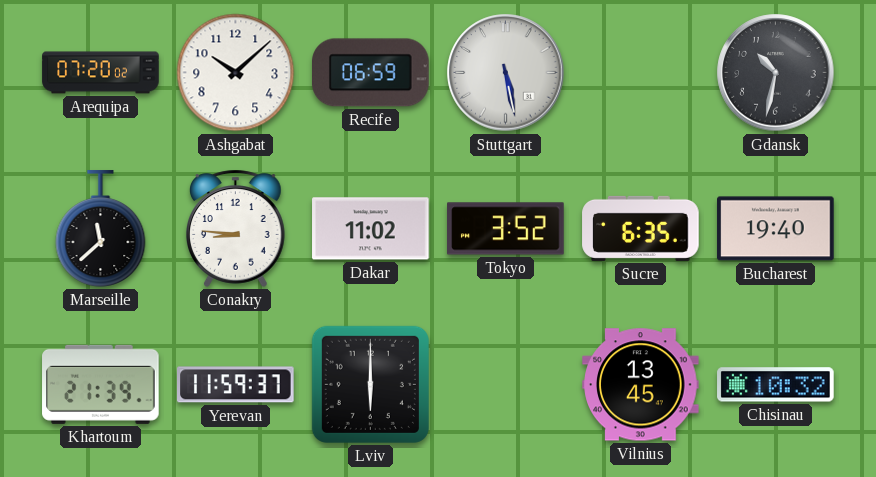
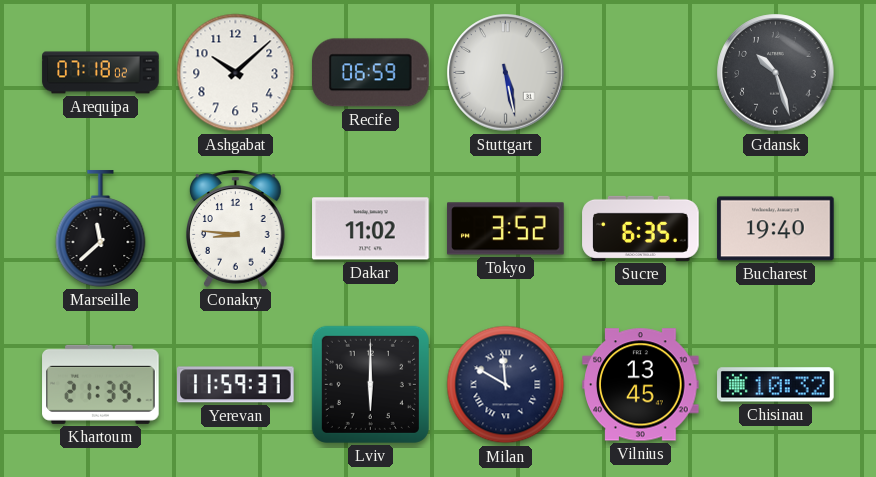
Arequipa: 07:20 -> 07:18 (101, 73)
Gdansk: 10:32 -> 10:27 (776, 73)
Milan: none -> 11:50 (506, 385)
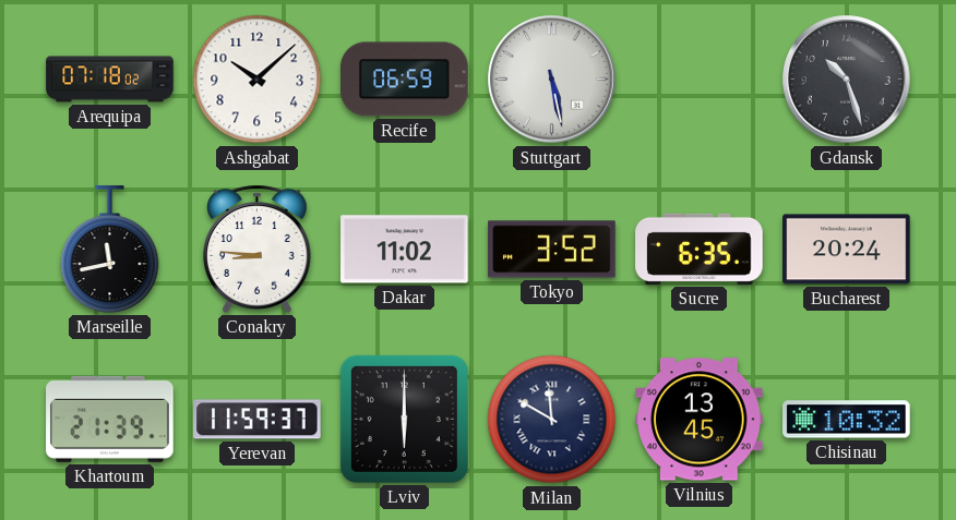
Marseille: 11:38 -> 11:43 (110, 250)
Bucharest: 19:40 -> 20:24 (847, 250)
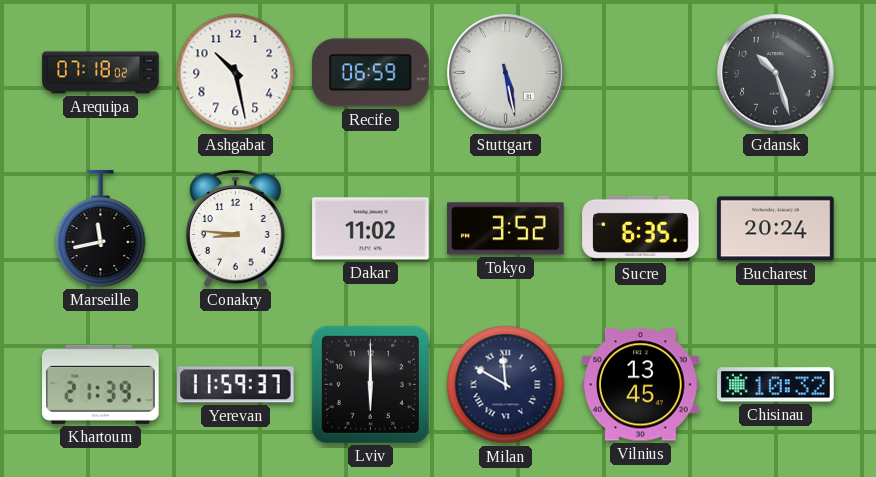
Ashgabat: 10:08 -> 10:28 (236, 73)
